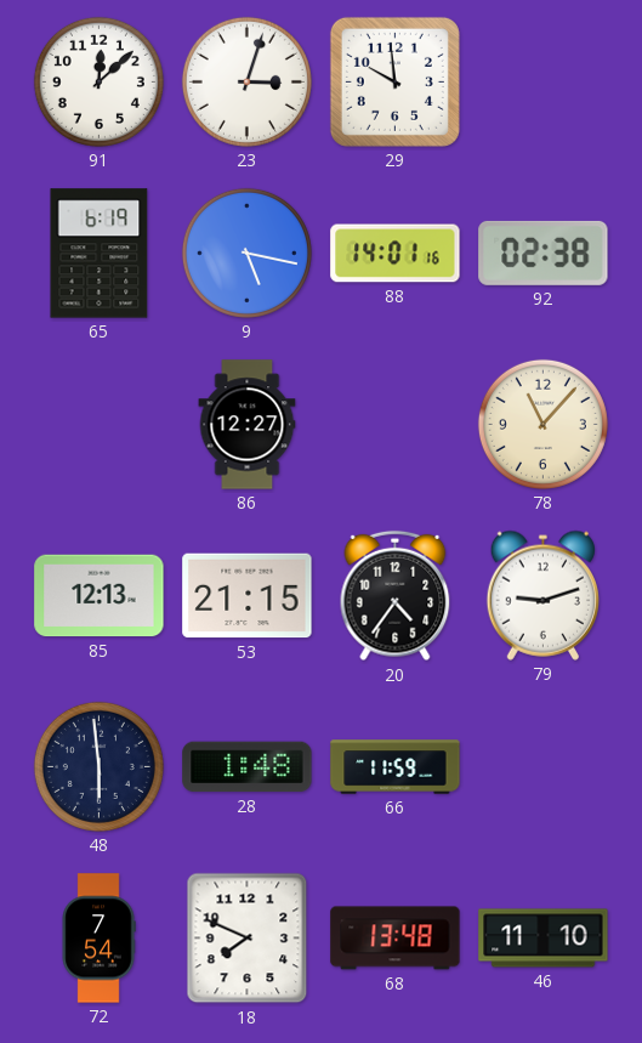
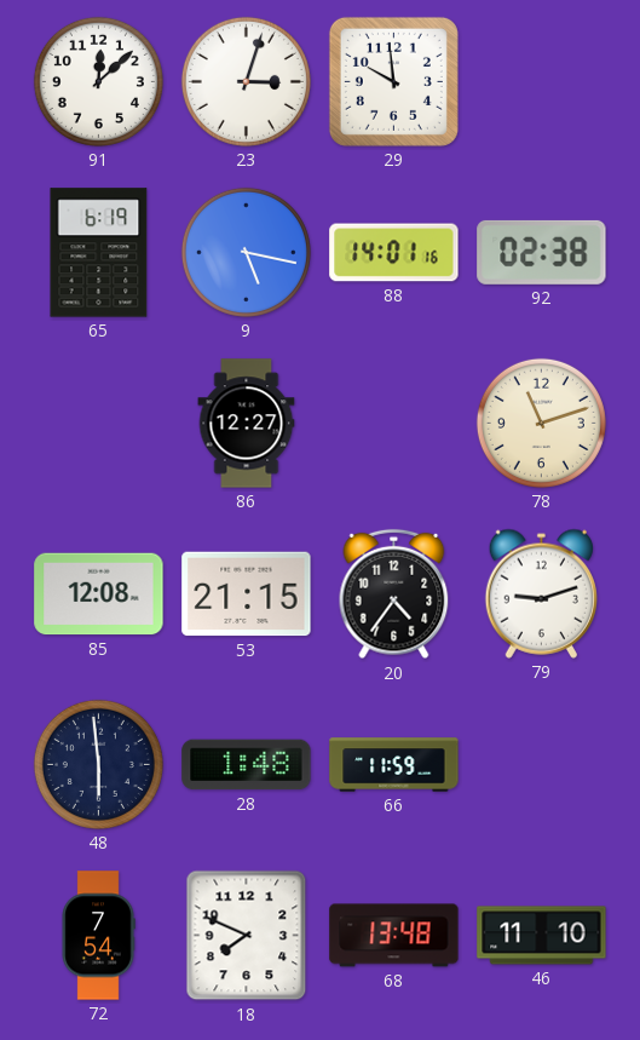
78: 11:07 -> 11:12 (541, 423)
85: 12:13 -> 12:08 (99, 594)
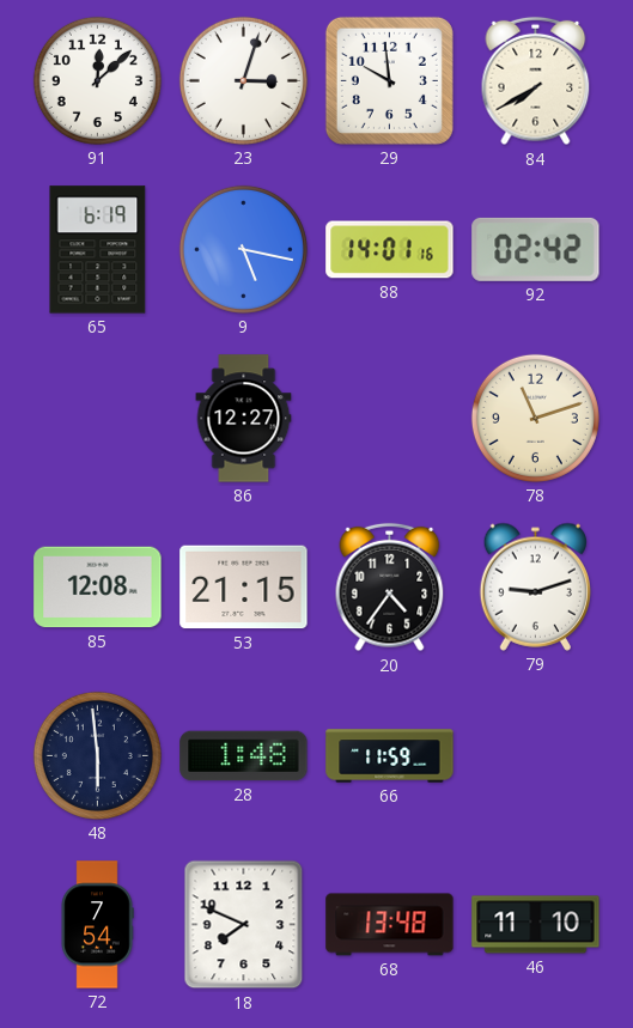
84: none -> 7:40 (536, 81)
92: 02:38 -> 02:42 (536, 249)
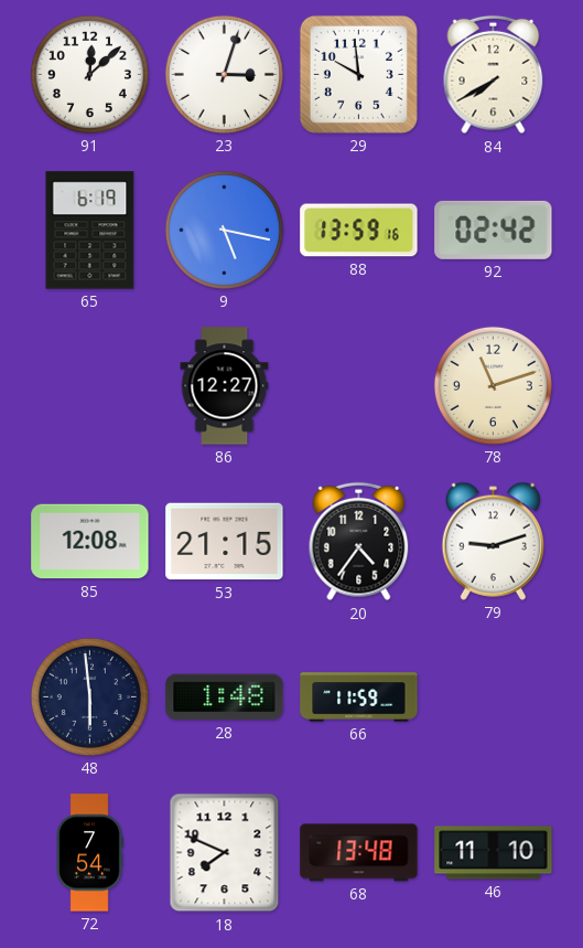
88: 14:01 -> 13:59 (359, 231)
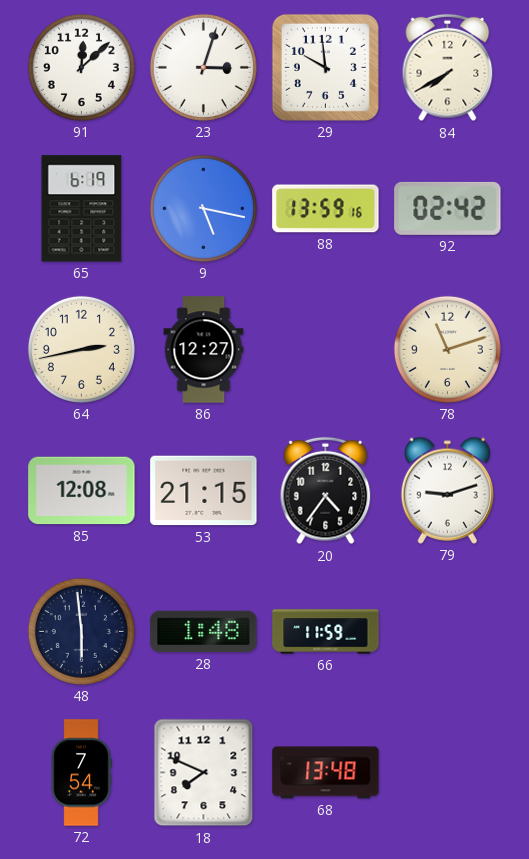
64: none -> 2:43 (81, 349)
46: 11:10 -> none (494, 853)
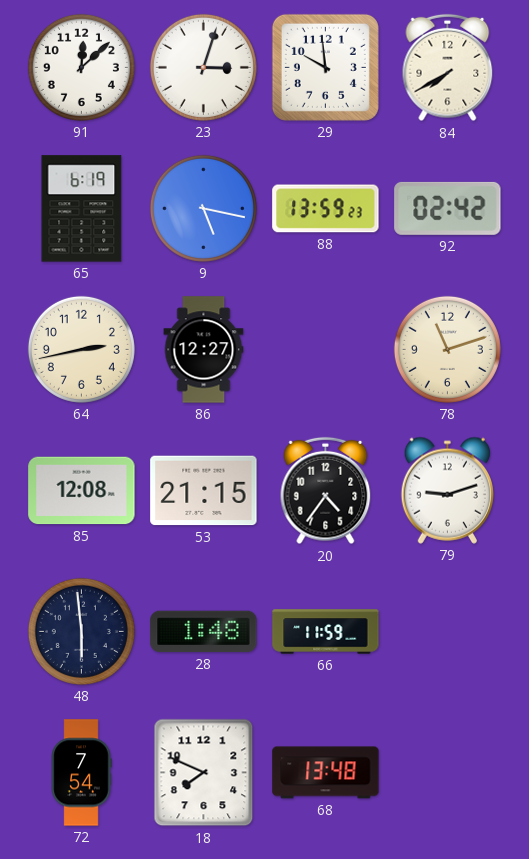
88: 13:59:16 -> 13:59:23 (326, 209)
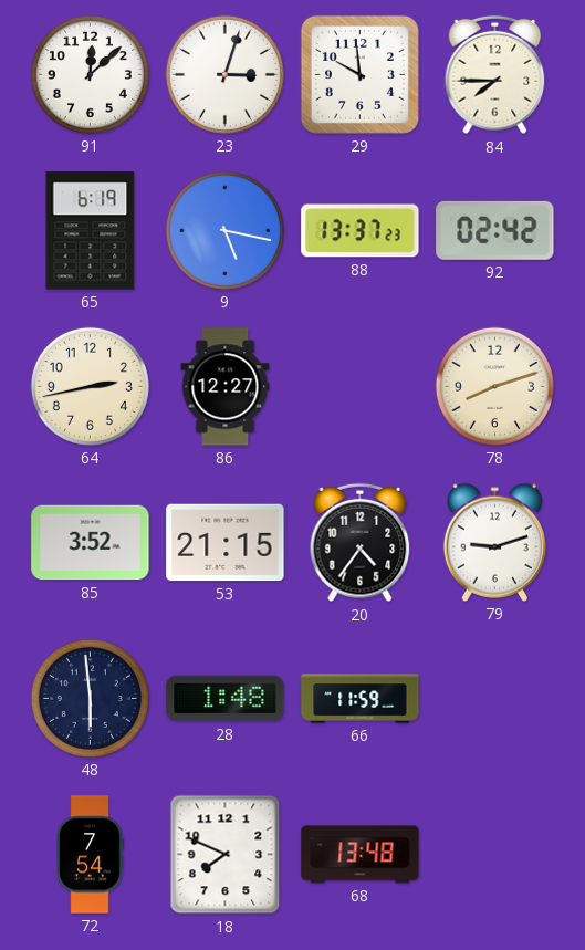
84: 7:40 -> 7:45 (495, 75)
88: 13:59 -> 13:37 (361, 231)
78: 11:12 -> 8:12 (494, 386)
85: 12:08 -> 3:52 (91, 543)
